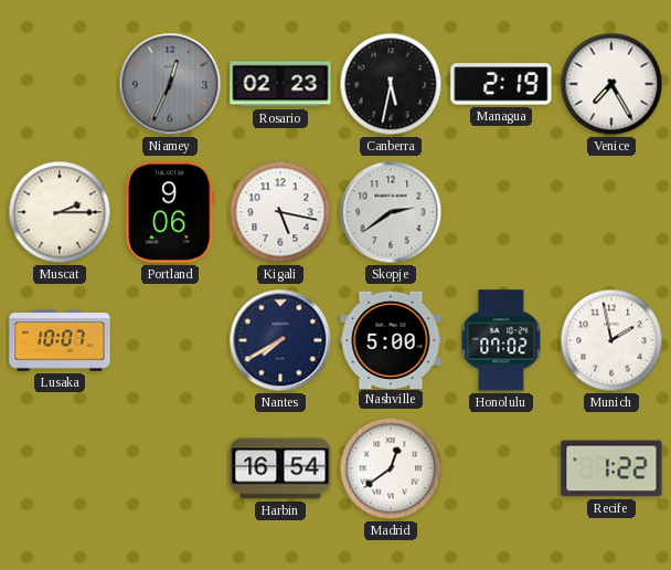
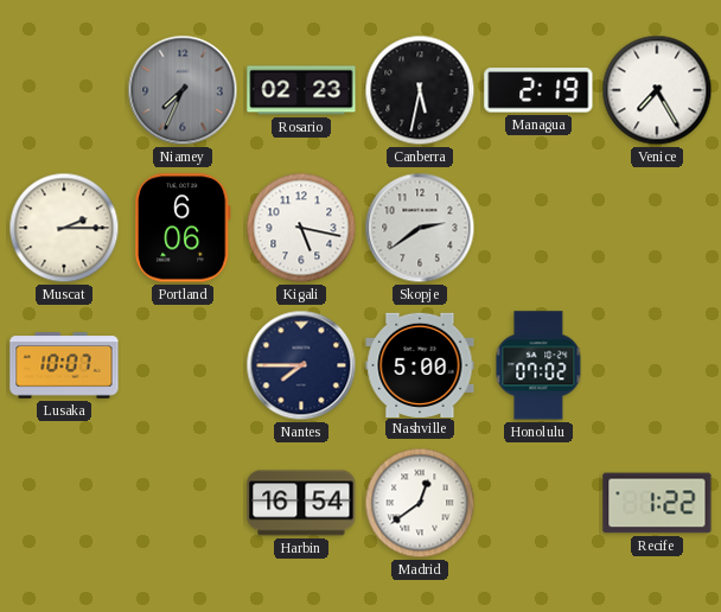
Niamey: 12:34 -> 7:34 (183, 90)
Portland: 9:06 -> 6:06 (184, 228)
Nantes: 7:40 -> 7:45 (301, 365)
Munich: 1:58 -> none (611, 340)
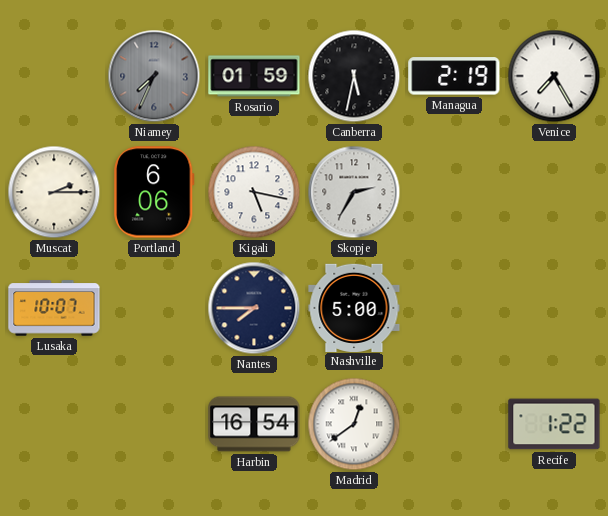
Rosario: 02:23 -> 01:59 (254, 76)
Skopje: 2:39 -> 2:35 (354, 192)
Honolulu: 07:02 -> none (538, 365)
